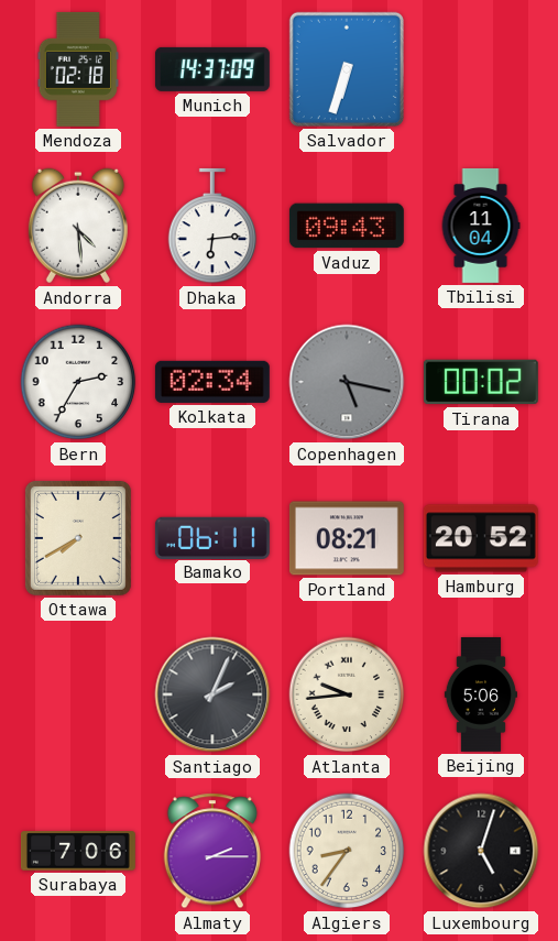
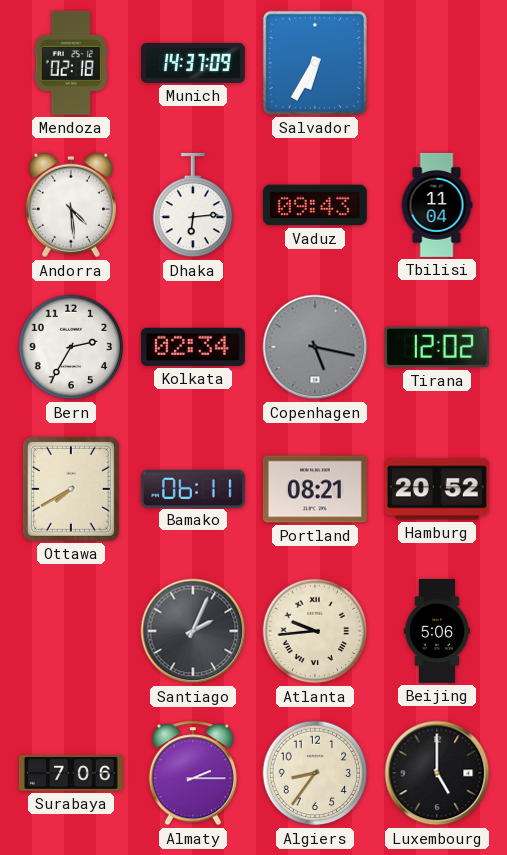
Salvador: 6:33 -> 6:35 (315, 63)
Tirana: 00:02 -> 12:02 (437, 347)
Luxembourg: 5:03 -> 5:00 (437, 773)
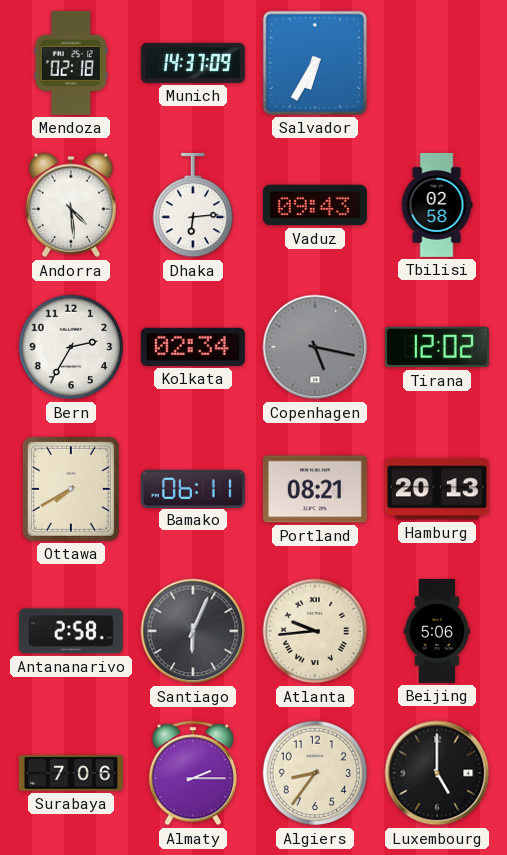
Tbilisi: 11:04 -> 02:58 (437, 205)
Hamburg: 20:52 -> 20:13 (437, 489)
Antananarivo: none -> 2:58 (71, 631)
Santiago: 2:04 -> 6:04 (193, 631)
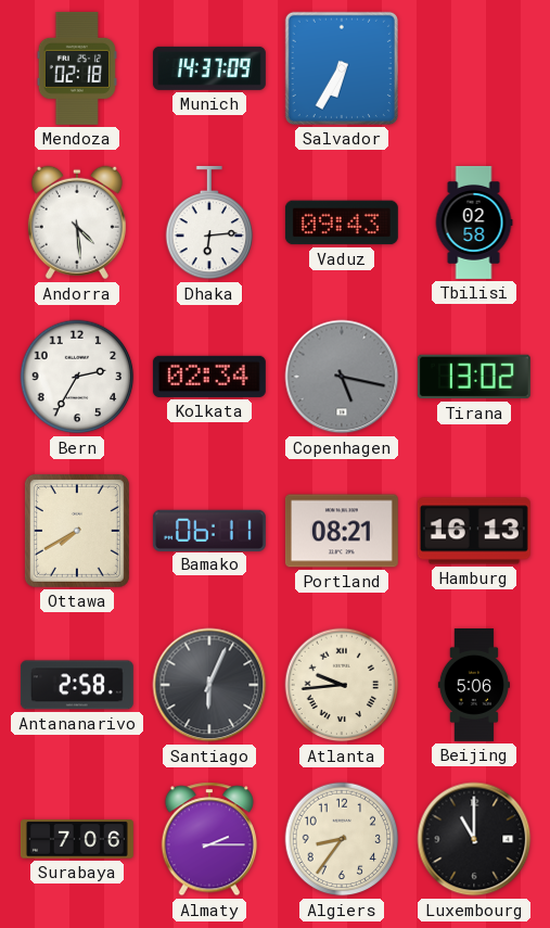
Tirana: 12:02 -> 13:02 (474, 377)
Hamburg: 20:13 -> 16:13 (474, 531)
Luxembourg: 5:00 -> 11:00 (474, 839)
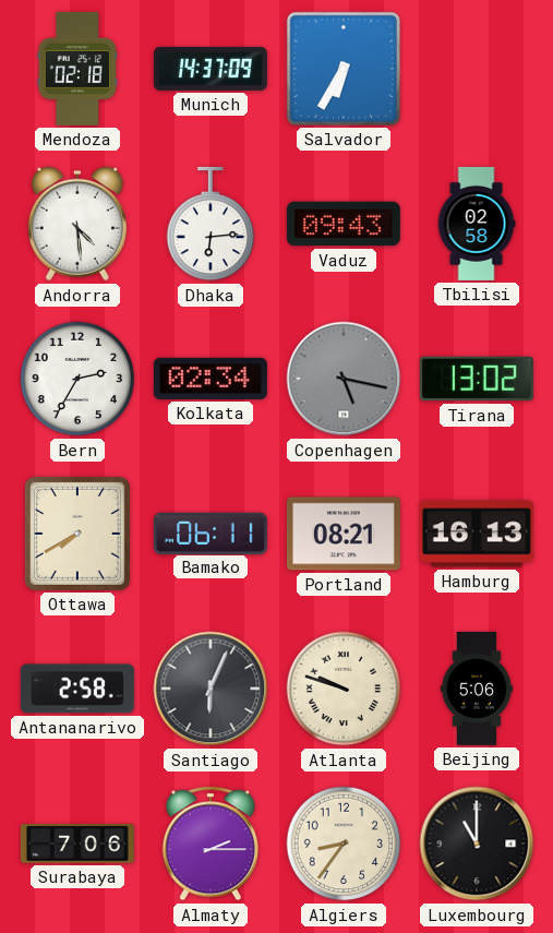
Atlanta: 9:44 -> 9:48 (344, 689)
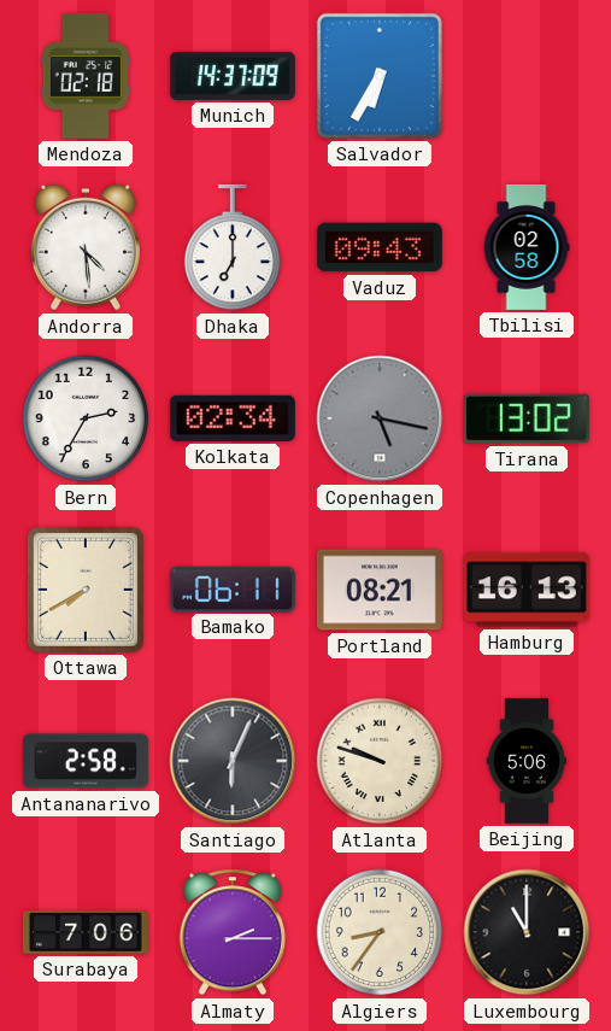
Dhaka: 6:14 -> 7:00 (233, 247)
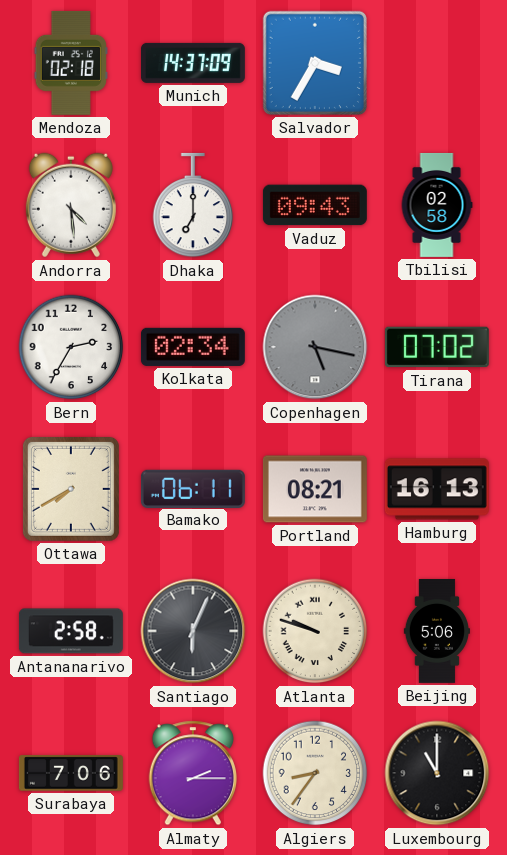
Salvador: 6:35 -> 3:35 (315, 63)
Tirana: 13:02 -> 07:02 (437, 347)
